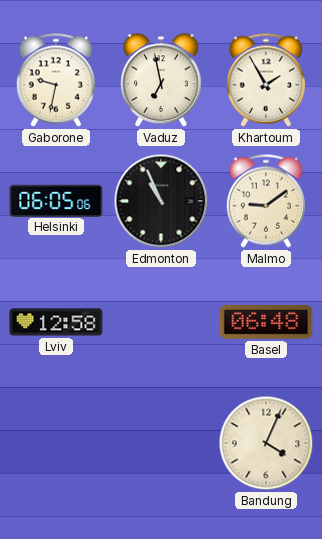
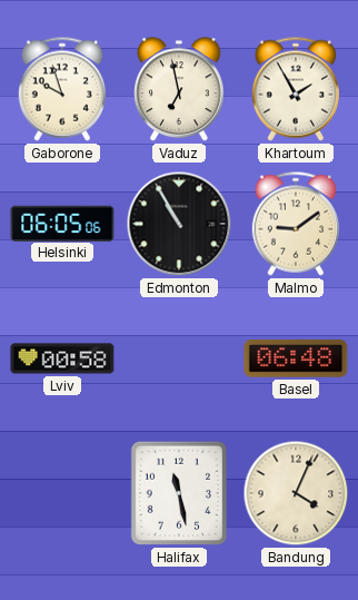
Gaborone: 9:32 -> 9:57 (62, 89)
Edmonton: 10:56 -> 10:55 (179, 224)
Lviv: 12:58 -> 00:58 (62, 358)
Halifax: none -> 11:28 (178, 493)
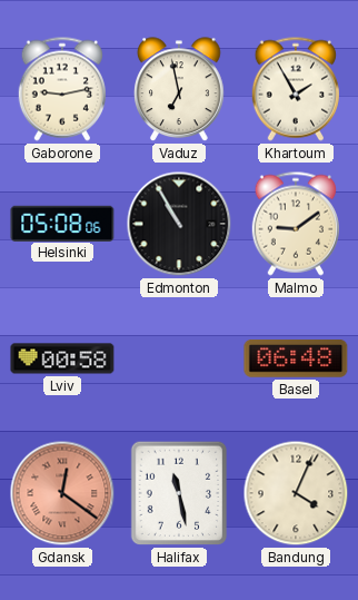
Gaborone: 9:57 -> 9:13 (62, 89)
Helsinki: 06:05 -> 05:08 (62, 223)
Gdansk: none -> 12:21 (62, 493)
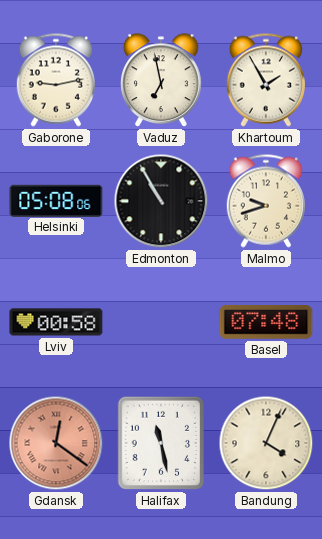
Malmo: 9:09 -> 9:42 (266, 201)
Basel: 06:48 -> 07:48 (266, 323)
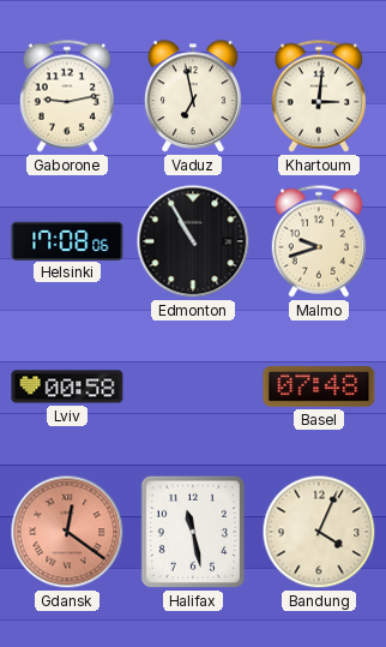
Khartoum: 1:55 -> 3:01 (319, 96)
Helsinki: 05:08 -> 17:08 (67, 240)
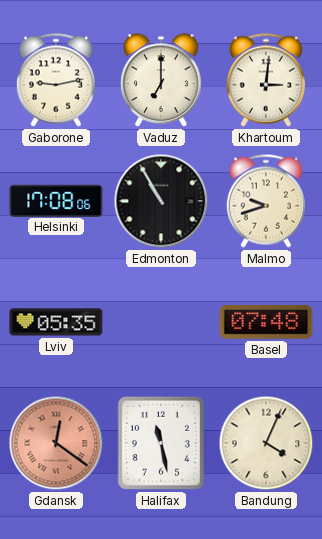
Vaduz: 6:58 -> 7:00 (162, 81)
Lviv: 00:58 -> 05:35 (56, 322)
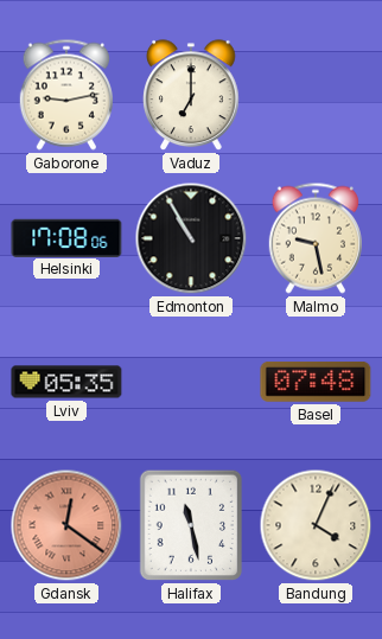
Khartoum: 3:01 -> none (266, 80)
Malmo: 9:42 -> 9:28 (316, 238)
